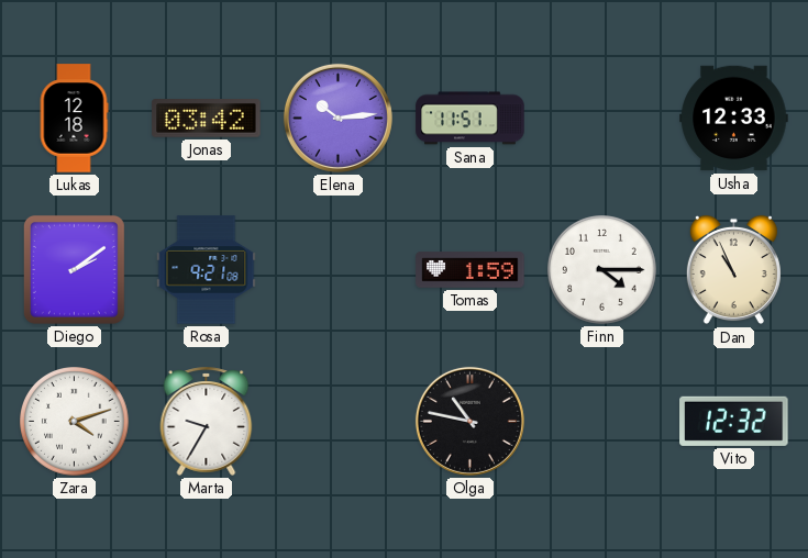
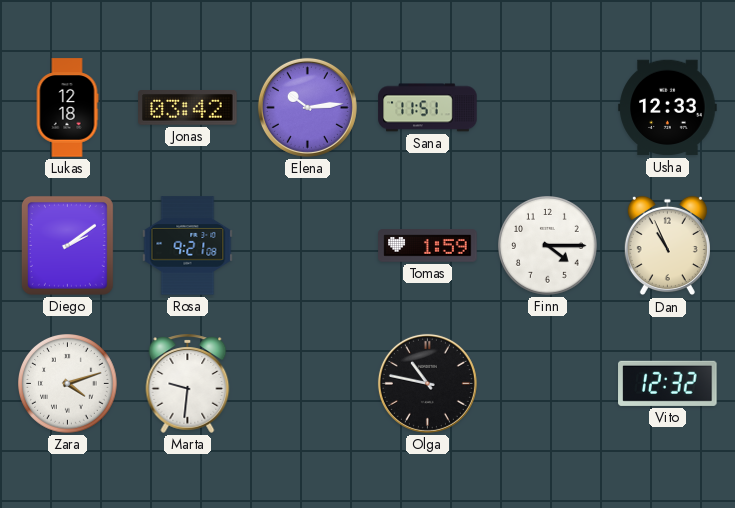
Marta: 9:35 -> 9:31 (188, 383)
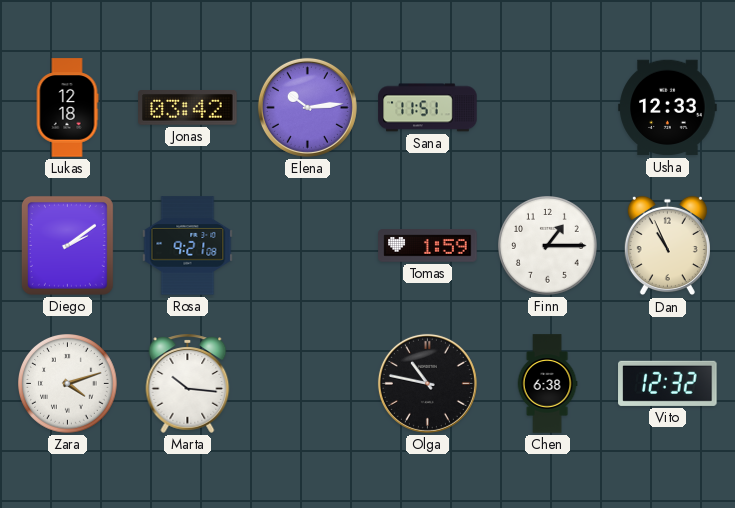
Finn: 4:15 -> 1:15 (548, 246)
Marta: 9:31 -> 10:16 (188, 383)
Chen: none -> 6:38 (547, 384)
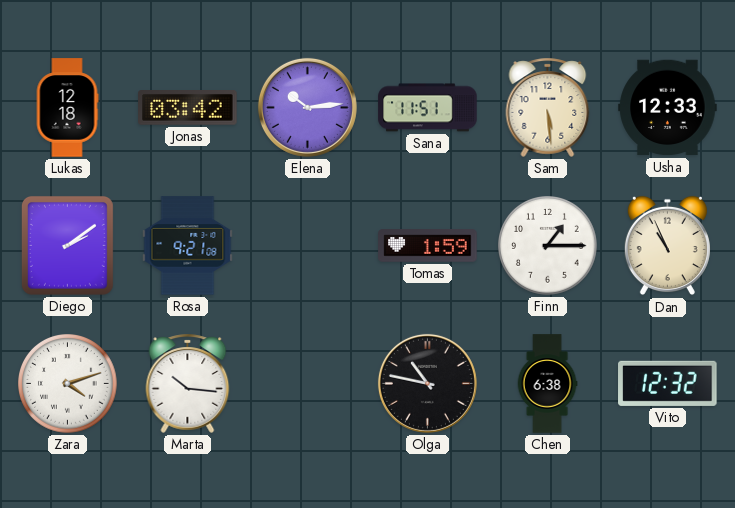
Sam: none -> 5:29 (548, 107)
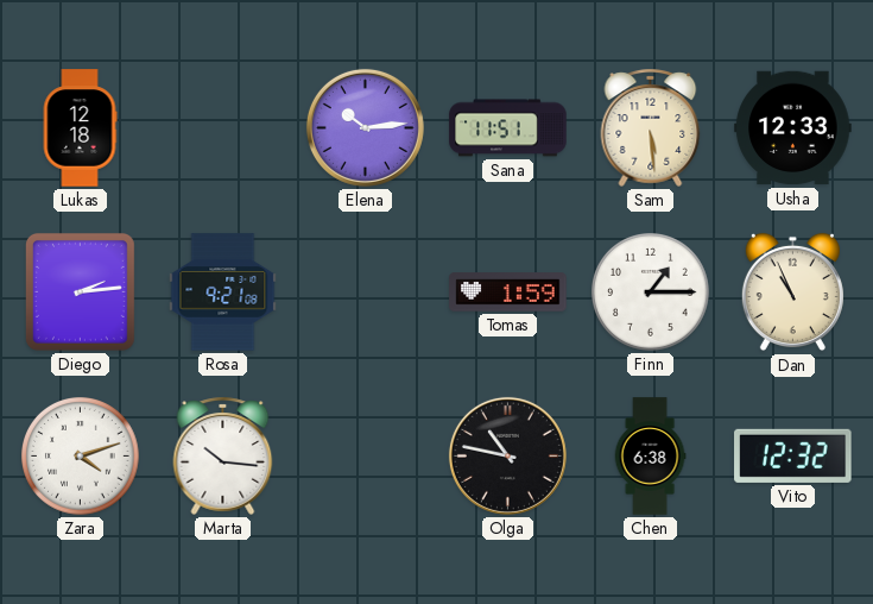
Jonas: 03:42 -> none (188, 108)
Diego: 2:09 -> 2:14 (80, 291)
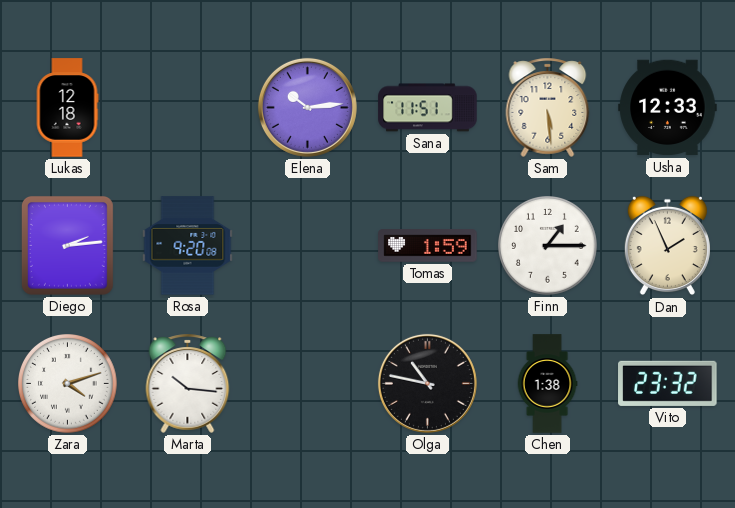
Rosa: 9:21 -> 9:20 (188, 246)
Dan: 10:56 -> 1:56 (667, 246)
Chen: 6:38 -> 1:38 (547, 384)
Vito: 12:32 -> 23:32 (668, 383)
